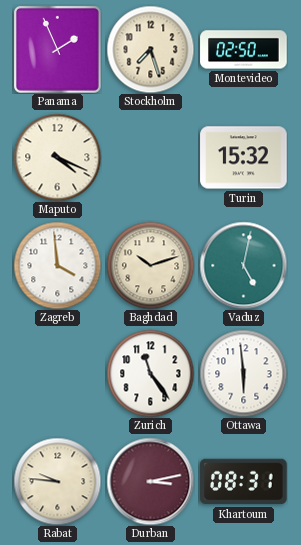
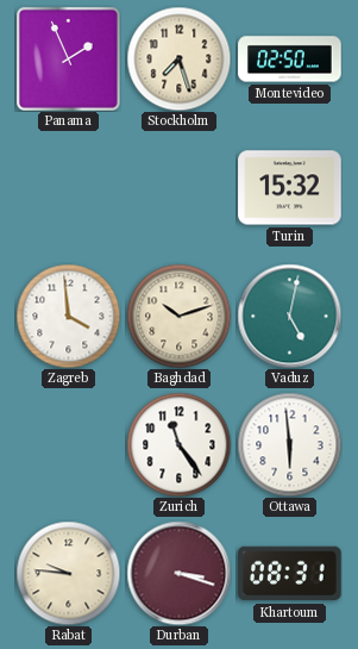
Maputo: 4:19 -> none (57, 157)
Durban: 3:13 -> 3:18 (178, 573)
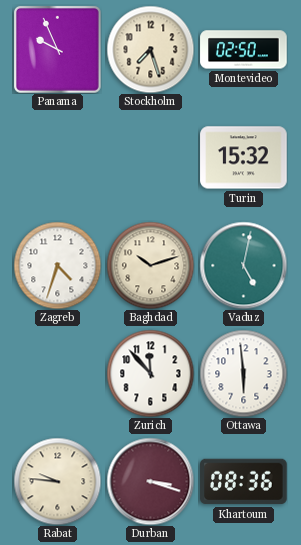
Panama: 1:56 -> 9:56 (57, 49)
Zagreb: 3:59 -> 4:33 (57, 265)
Zurich: 11:24 -> 11:53 (150, 373)
Khartoum: 08:31 -> 08:36 (244, 482)
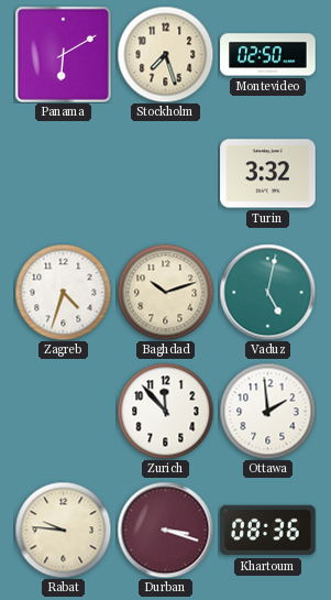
Panama: 9:56 -> 6:10 (63, 54)
Turin: 15:32 -> 3:32 (268, 174)
Ottawa: 5:59 -> 1:59 (267, 411)
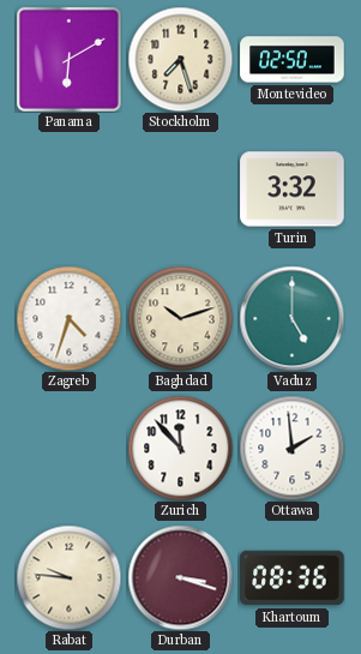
Vaduz: 5:02 -> 5:00 (291, 318)
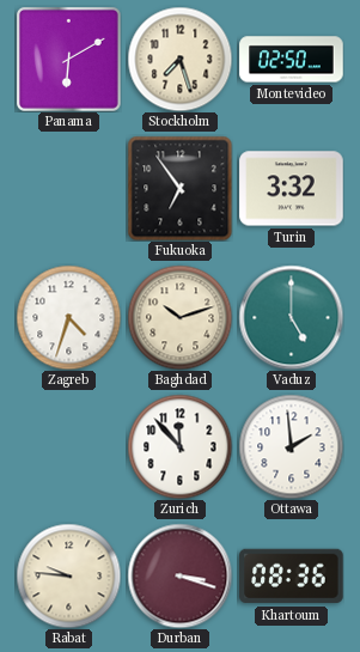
Fukuoka: none -> 6:54 (179, 188)
